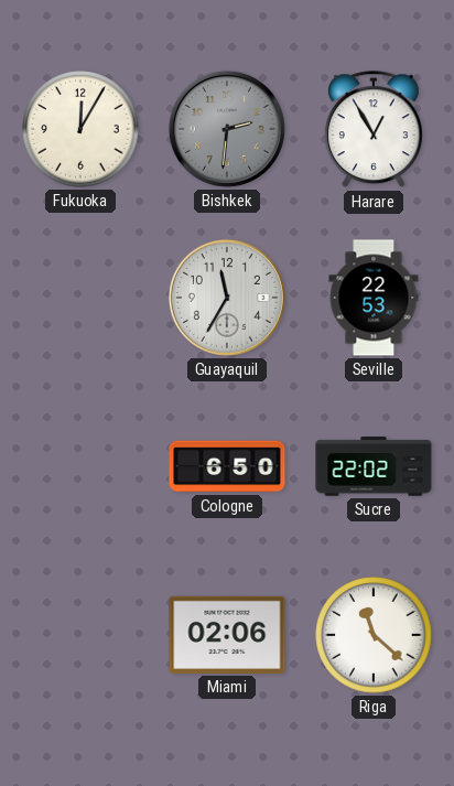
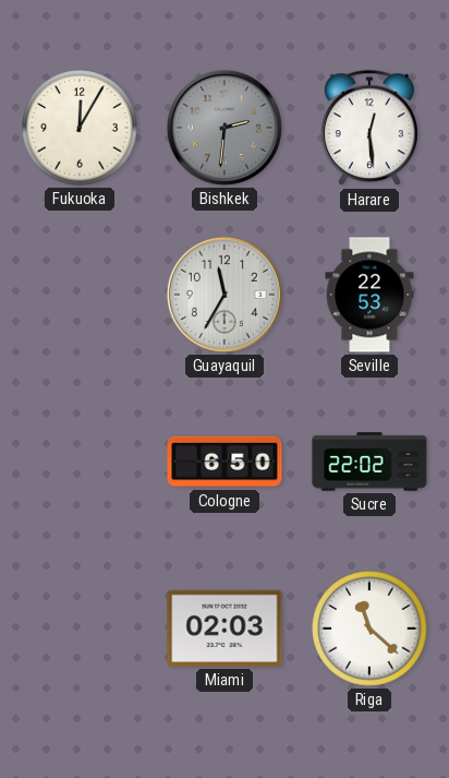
Harare: 12:55 -> 12:29 (369, 129)
Miami: 02:06 -> 02:03 (225, 629)
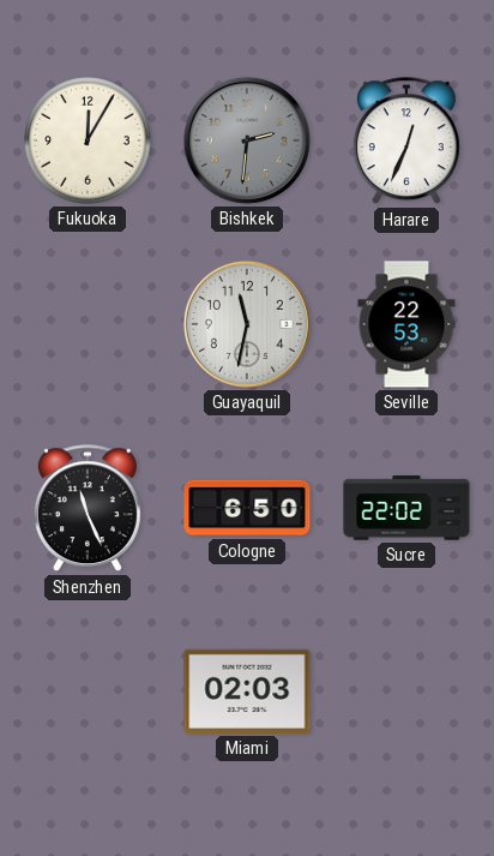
Harare: 12:29 -> 12:34 (406, 142)
Guayaquil: 11:35 -> 11:32 (247, 324)
Shenzhen: none -> 11:26 (88, 509)
Riga: 11:22 -> none (369, 629)
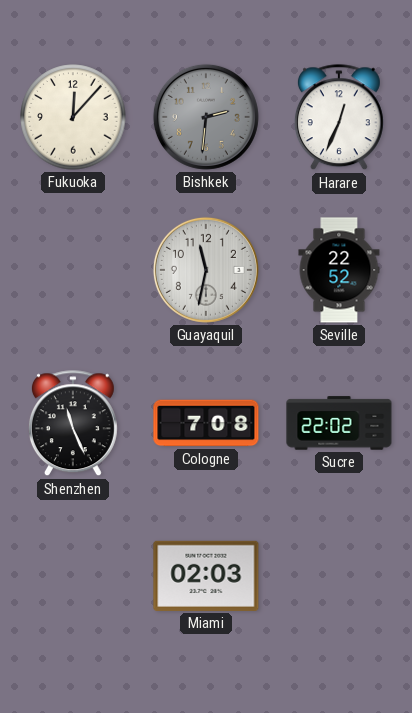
Fukuoka: 12:05 -> 12:07 (73, 117)
Seville: 22:53 -> 22:52 (339, 270)
Cologne: 6:50 -> 7:08 (206, 423)
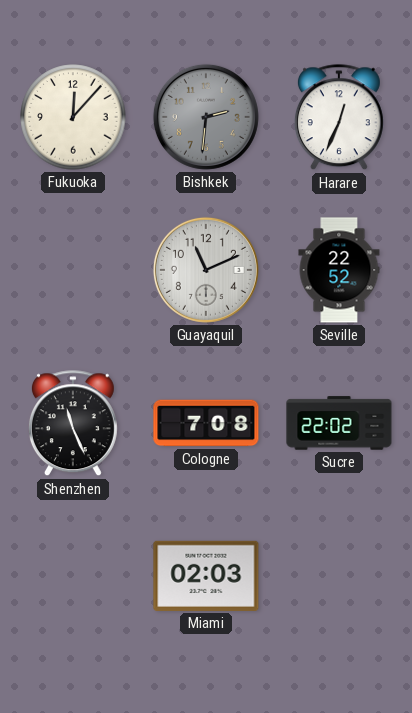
Guayaquil: 11:32 -> 11:11 (206, 270)
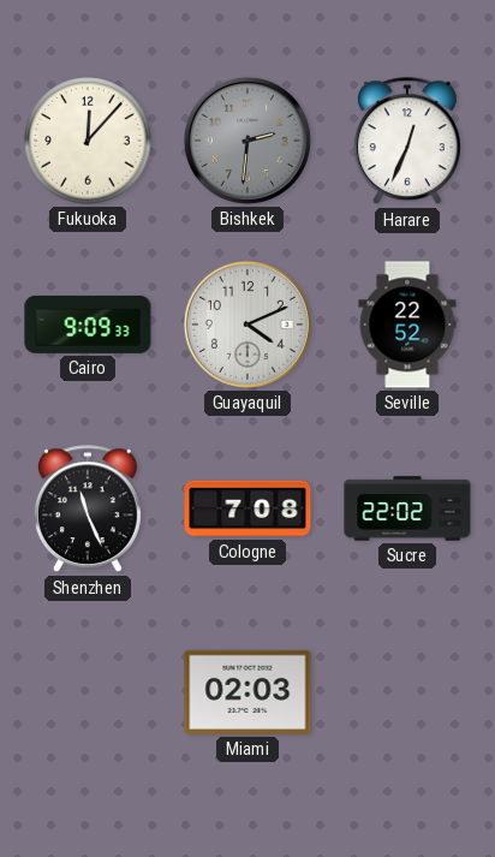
Cairo: none -> 9:09 (88, 325)
Guayaquil: 11:11 -> 4:11 (247, 325)
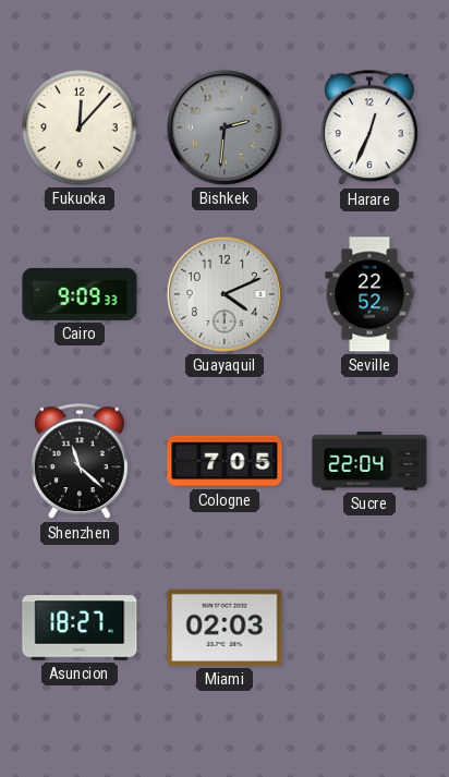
Shenzhen: 11:26 -> 11:22 (80, 462)
Cologne: 7:08 -> 7:05 (225, 461)
Sucre: 22:02 -> 22:04 (369, 461)
Asuncion: none -> 18:27 (80, 628)
